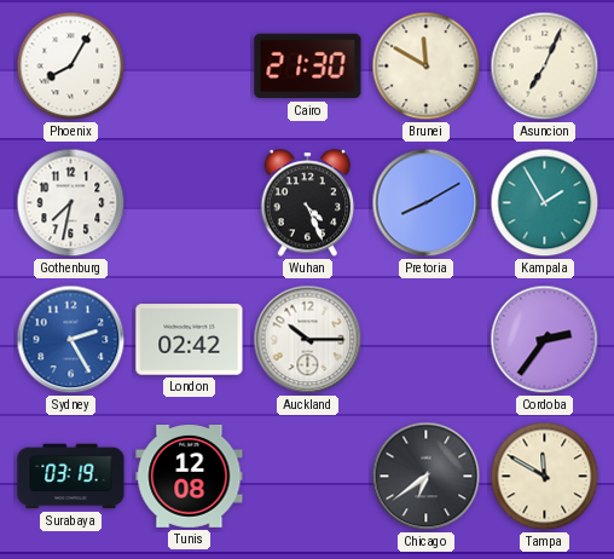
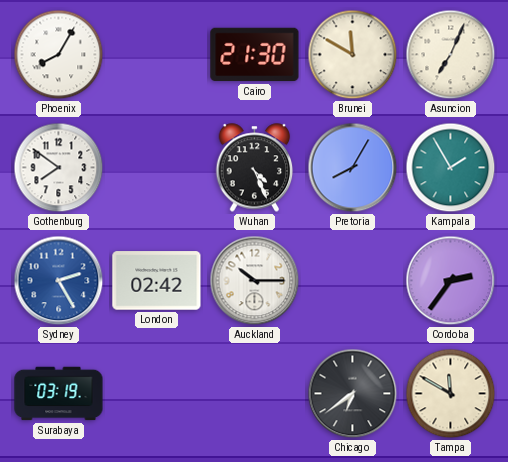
Gothenburg: 7:32 -> 7:51 (59, 168)
Pretoria: 8:10 -> 8:05 (353, 168)
Tunis: 12:08 -> none (190, 477)
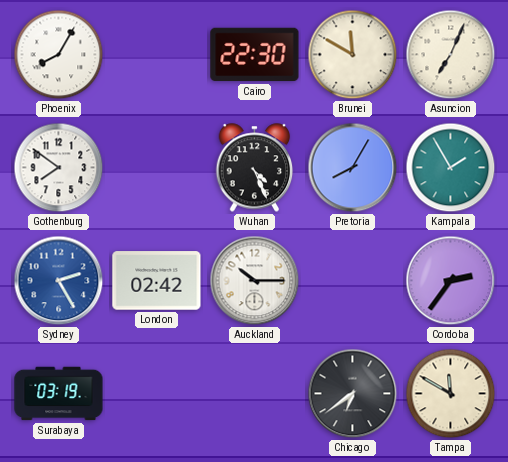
Cairo: 21:30 -> 22:30 (255, 55)
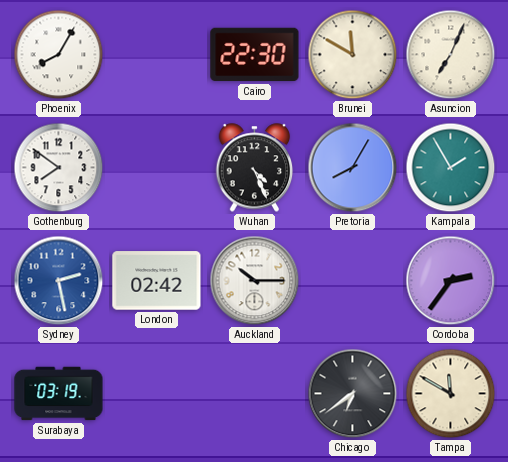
Sydney: 2:25 -> 2:28 (59, 281)
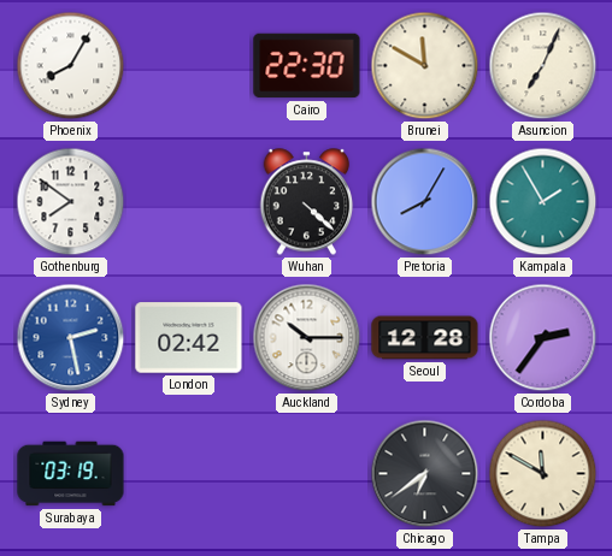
Wuhan: 4:26 -> 4:22 (307, 202)
Seoul: none -> 12:28 (425, 338)
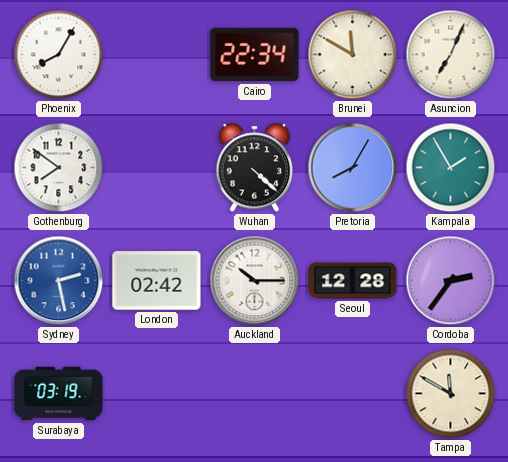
Cairo: 22:30 -> 22:34 (255, 55)
Chicago: 6:39 -> none (425, 474)
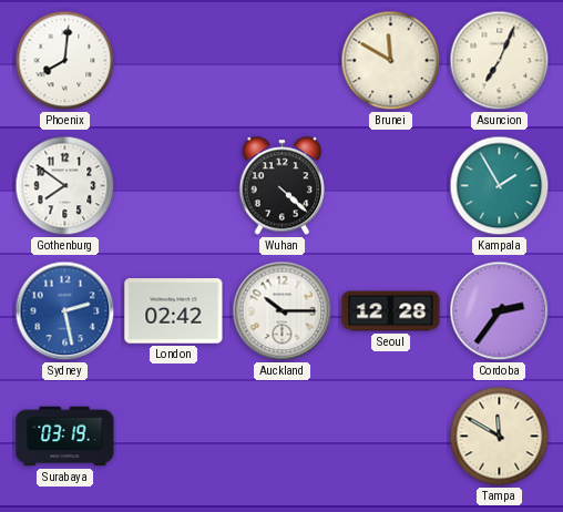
Phoenix: 8:05 -> 8:01 (65, 61)
Cairo: 22:34 -> none (255, 55)
Pretoria: 8:05 -> none (353, 168)
